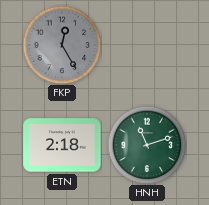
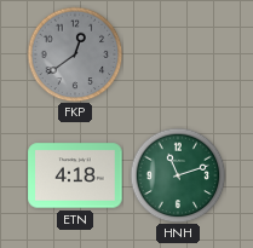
FKP: 12:25 -> 12:39 (75, 54)
ETN: 2:18 -> 4:18 (75, 175)
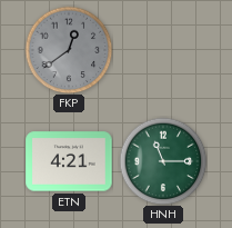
ETN: 4:18 -> 4:21 (69, 161)
HNH: 11:12 -> 11:15 (163, 161)
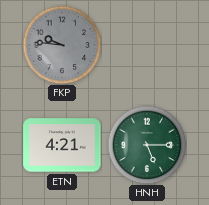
FKP: 12:39 -> 9:46 (62, 45)
HNH: 11:15 -> 5:15 (147, 145)
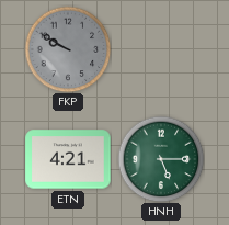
FKP: 9:46 -> 9:50 (68, 49)
